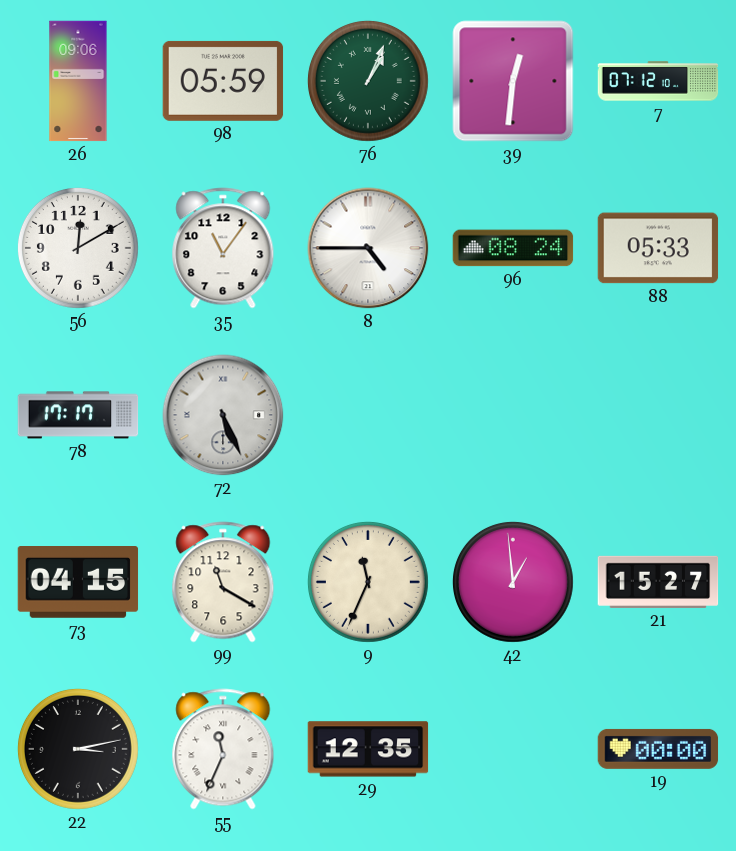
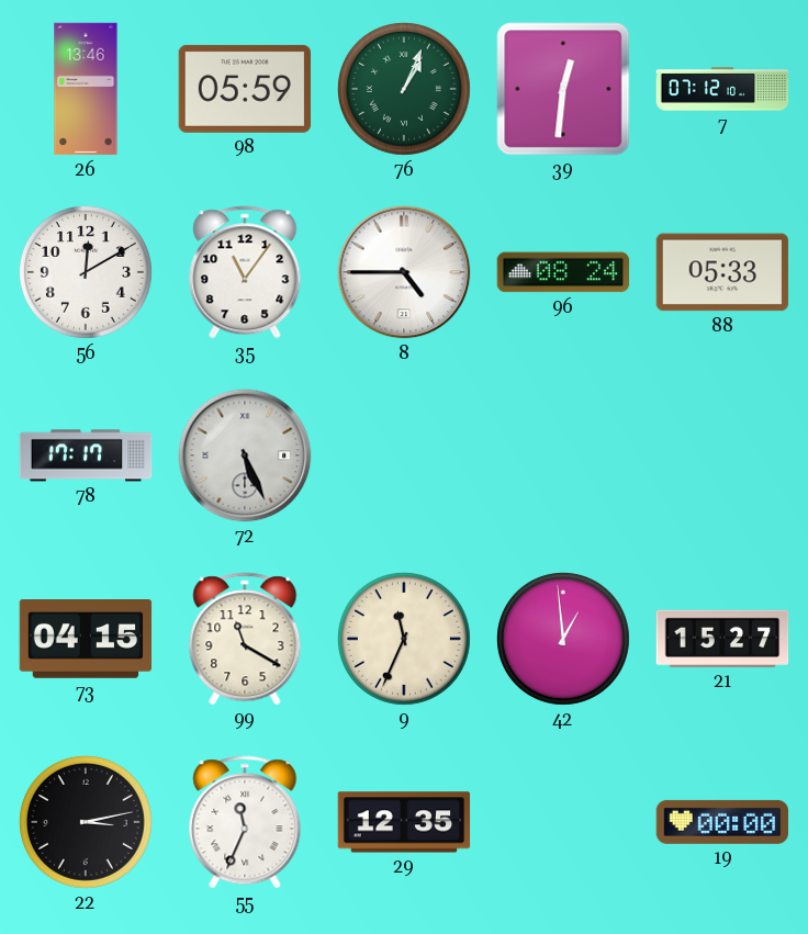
26: 09:06 -> 13:46 (86, 89)
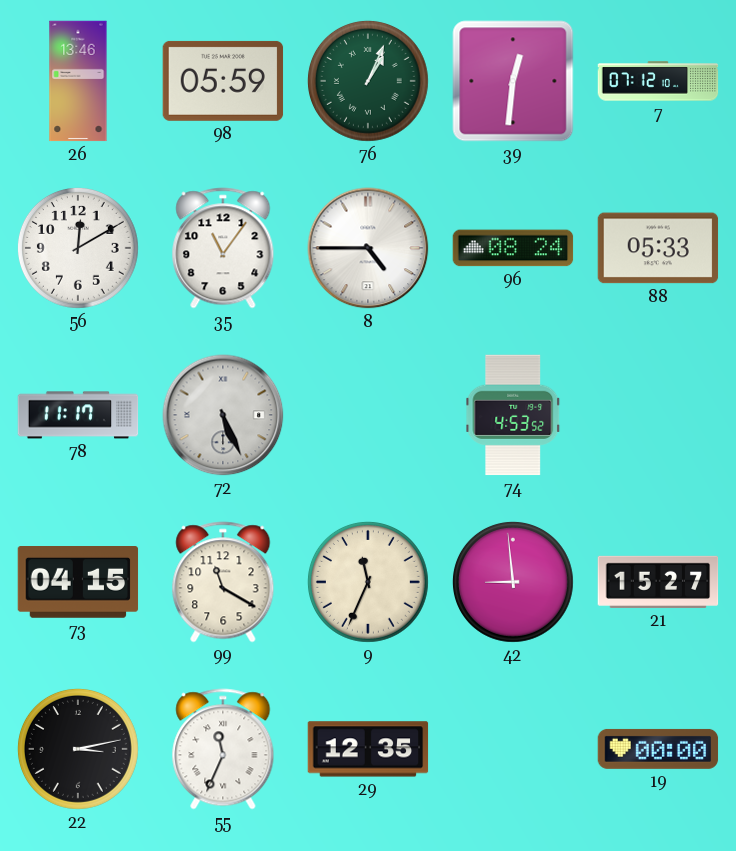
78: 17:17 -> 11:17 (78, 415)
74: none -> 4:53 (513, 415)
42: 12:59 -> 8:59 (513, 582)
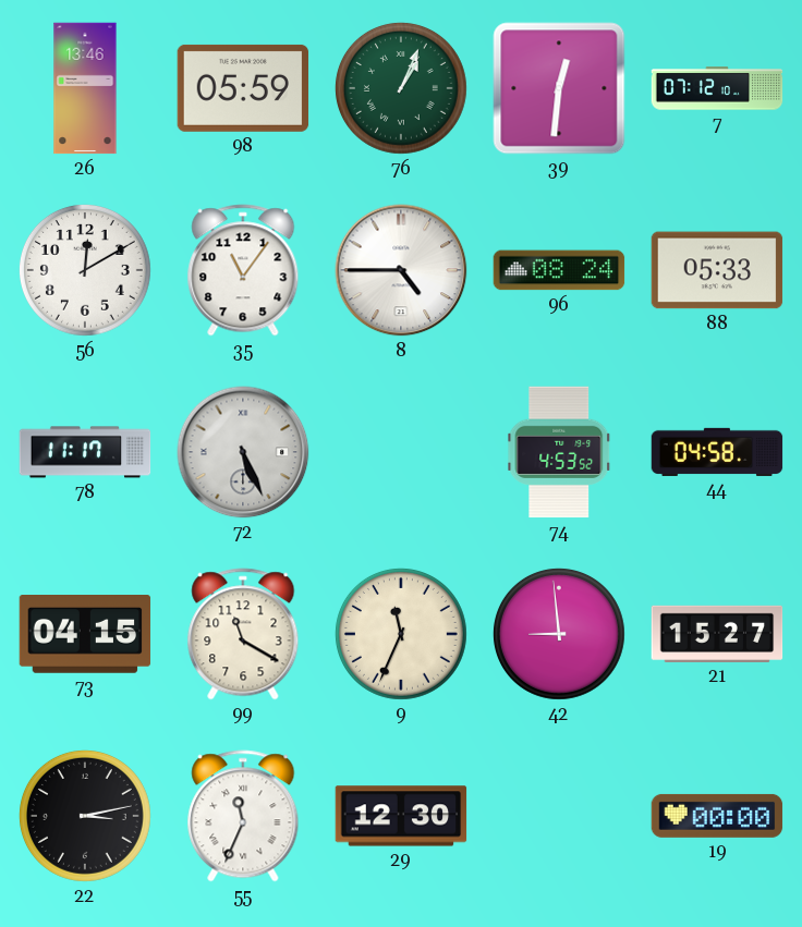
44: none -> 04:58 (717, 452)
29: 12:35 -> 12:30 (401, 816)
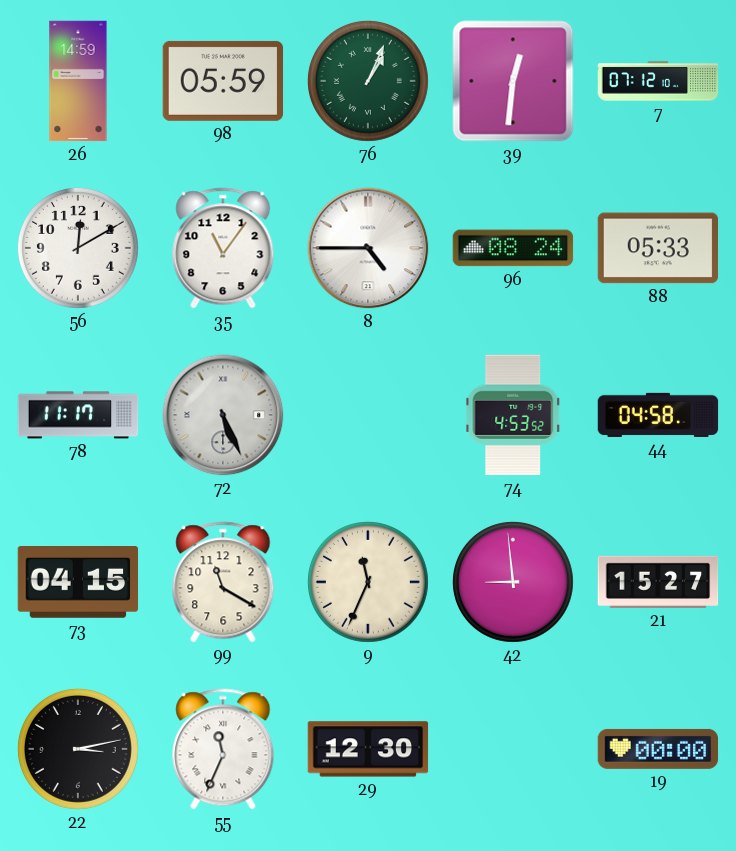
26: 13:46 -> 14:59 (78, 81)
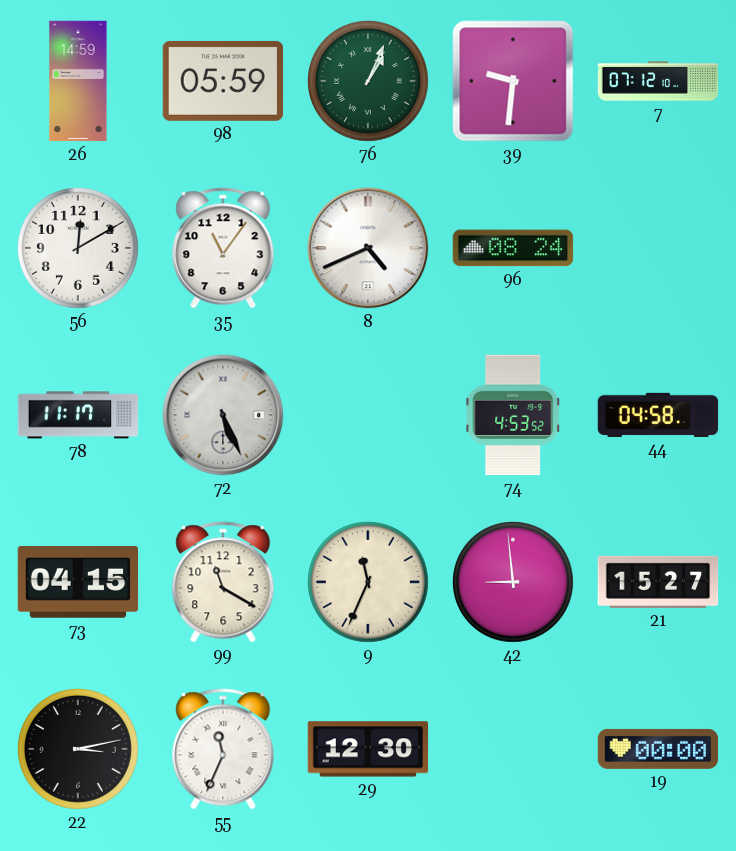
39: 12:31 -> 9:31 (513, 81)
8: 4:45 -> 4:41 (368, 248)
88: 05:33 -> none (658, 248)
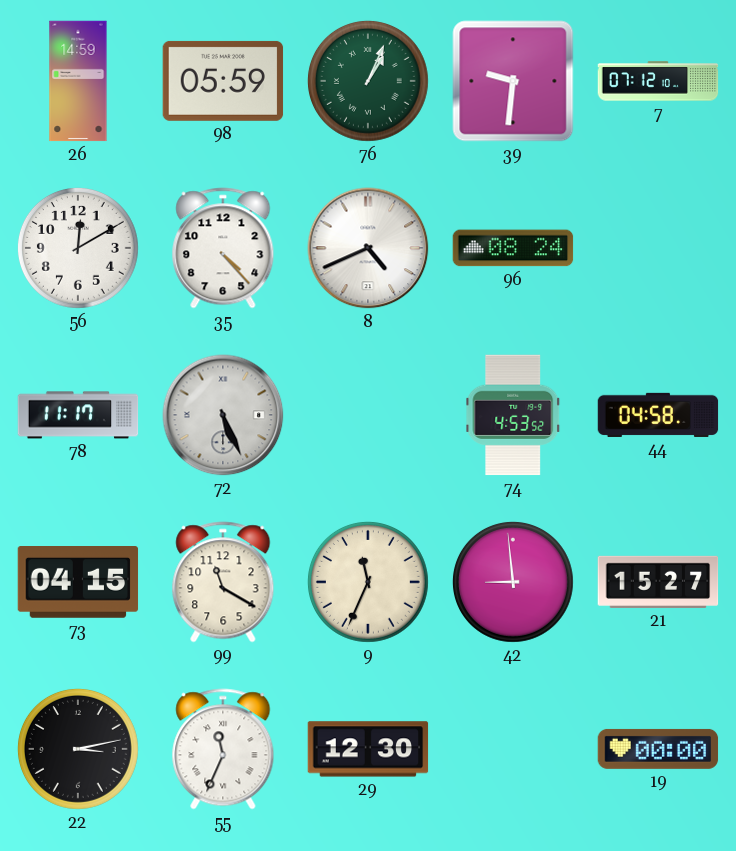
35: 11:06 -> 4:23 (223, 248)
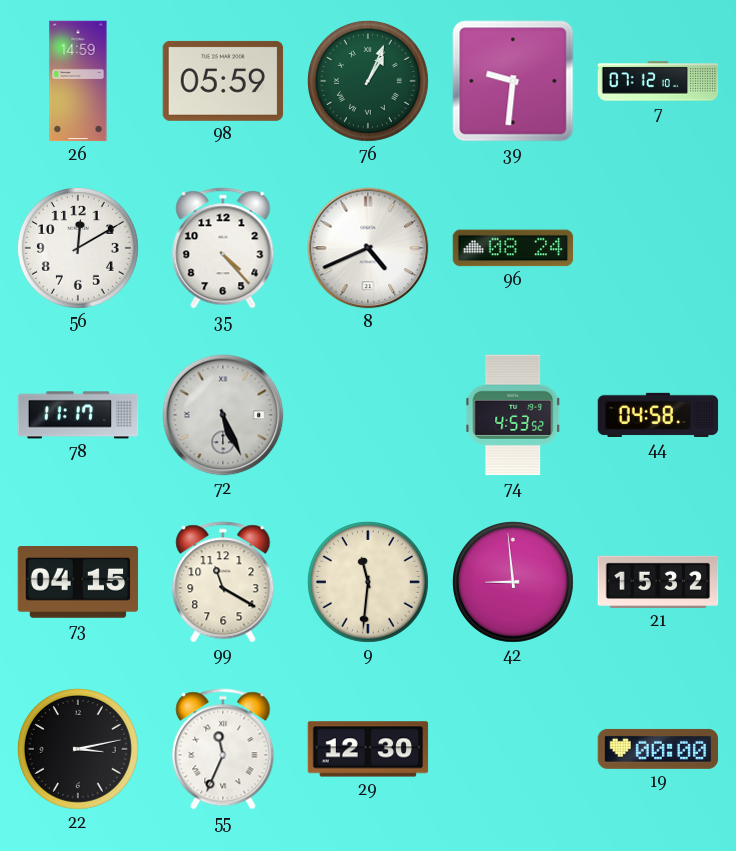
9: 11:34 -> 11:31 (368, 582)
21: 15:27 -> 15:32 (658, 582)
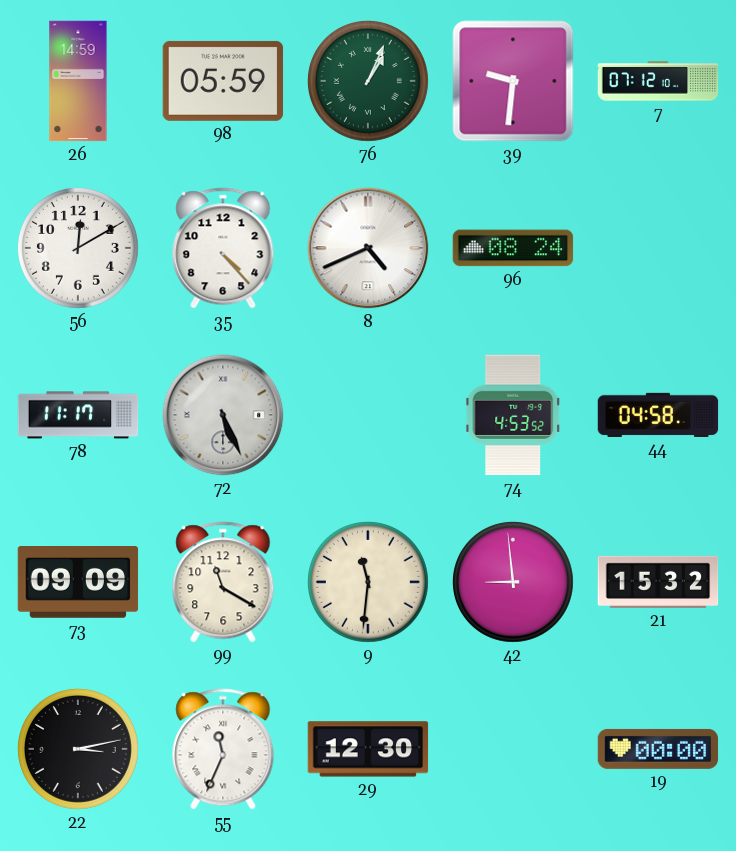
73: 04:15 -> 09:09 (78, 583)
